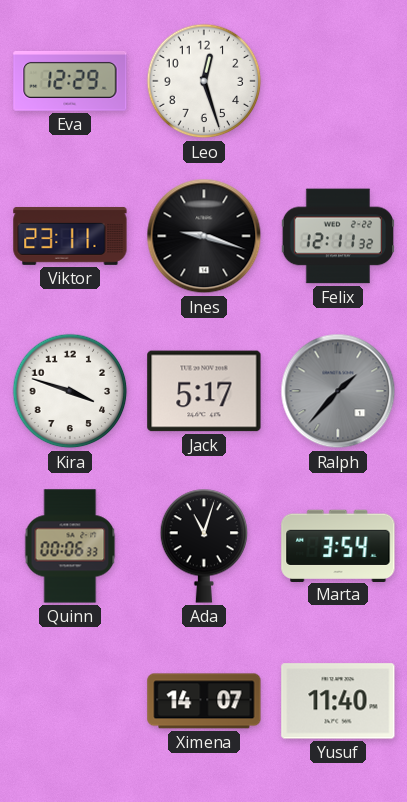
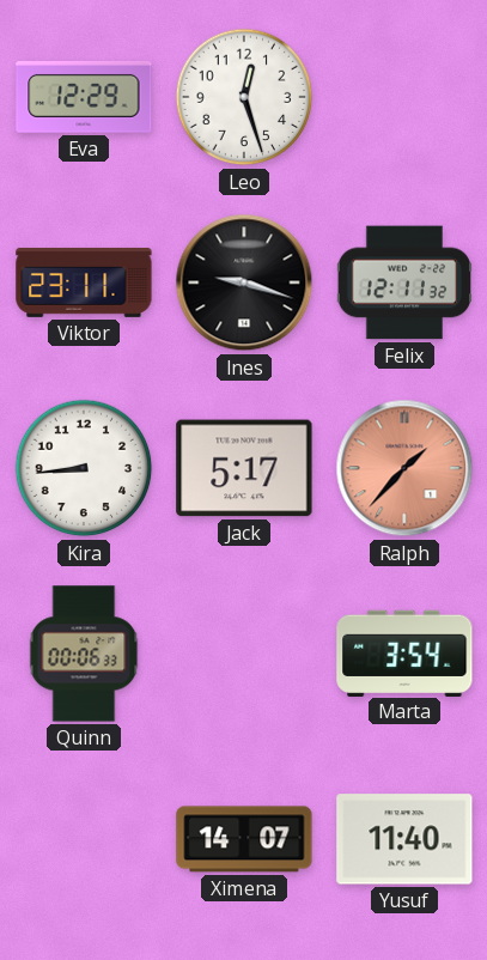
Kira: 3:48 -> 8:44 (84, 468)
Ralph dial: grey -> salmon (404, 468)
Ada: 11:03 -> none (204, 546)
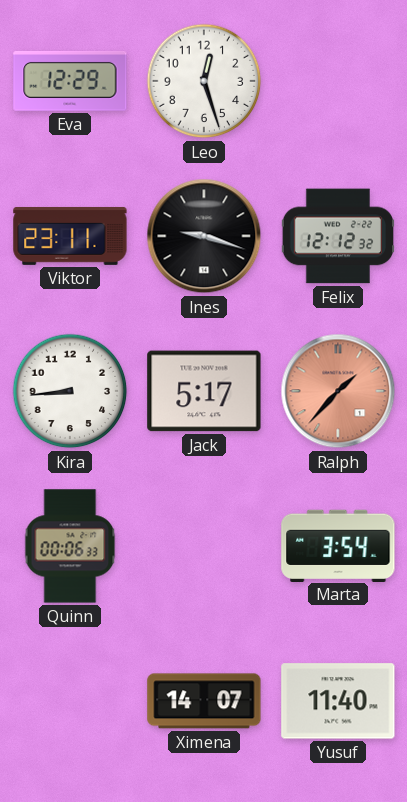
Felix: 12:11 -> 12:12 (337, 236)
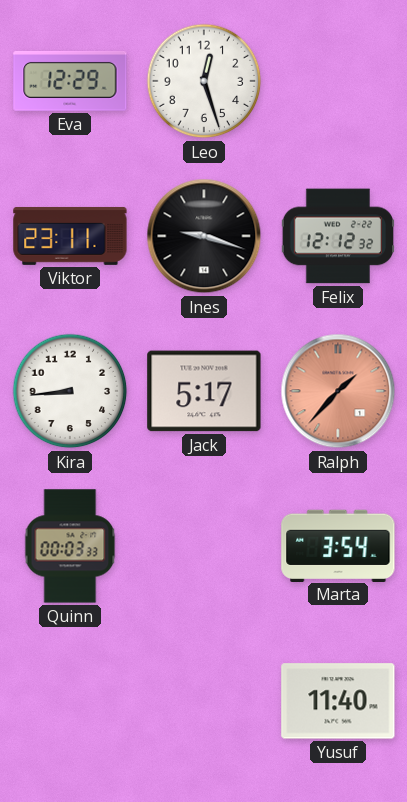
Quinn: 00:06 -> 00:03 (70, 546)
Ximena: 14:07 -> none (204, 701)
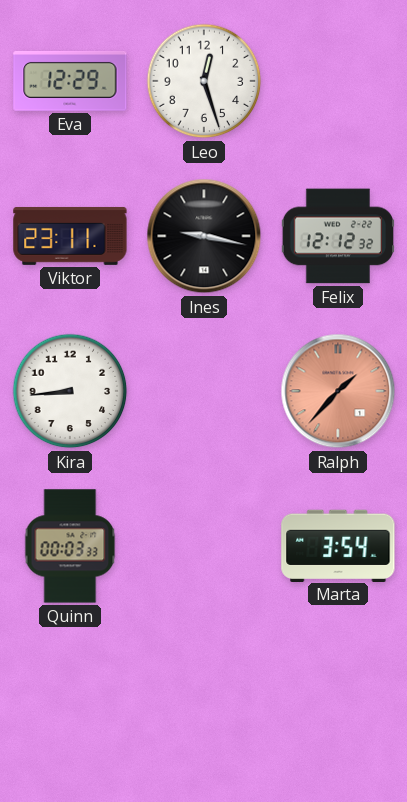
Ines: 9:18 -> 9:17 (204, 236)
Jack: 5:17 -> none (204, 391)
Yusuf: 11:40 -> none (338, 701)
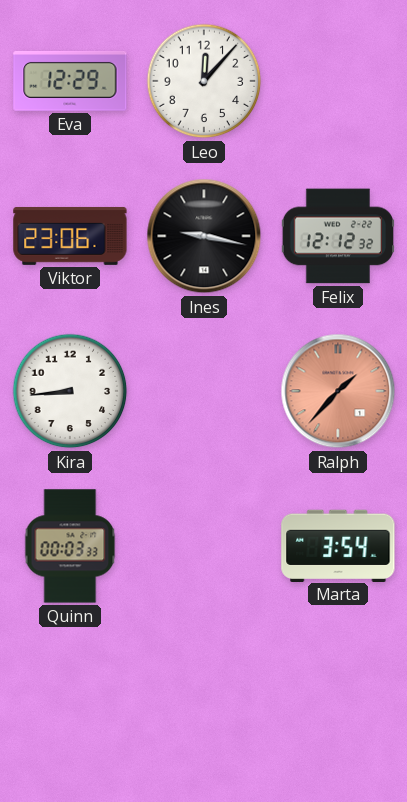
Leo: 12:27 -> 12:07 (204, 81)
Viktor: 23:11 -> 23:06 (70, 236)
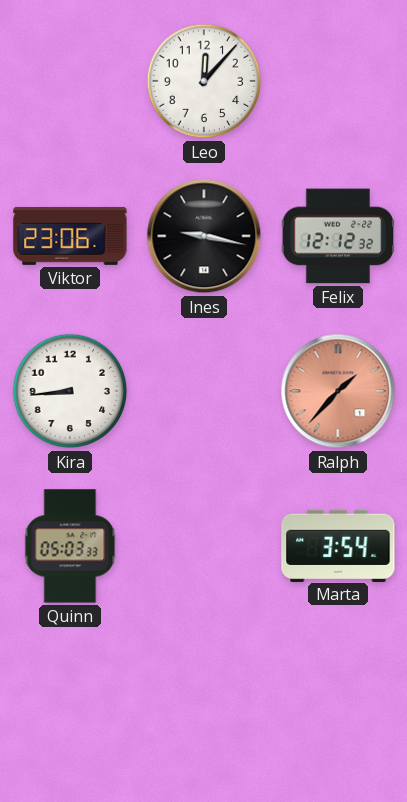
Eva: 12:29 -> none (70, 81)
Quinn: 00:03 -> 05:03 (70, 546)
